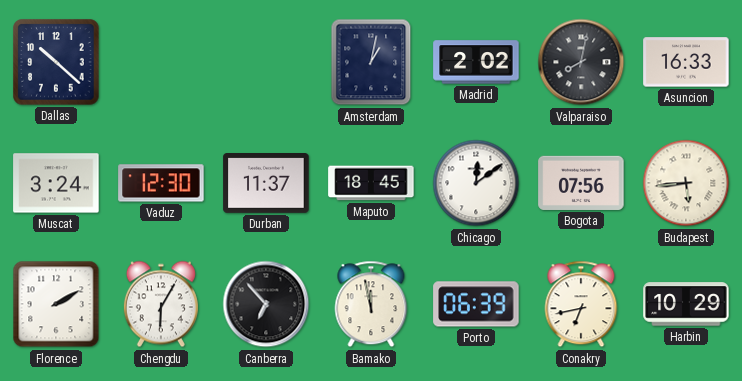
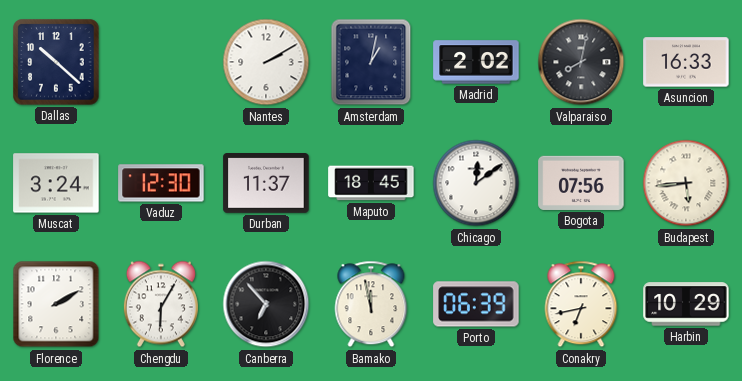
Nantes: none -> 2:10 (266, 62)
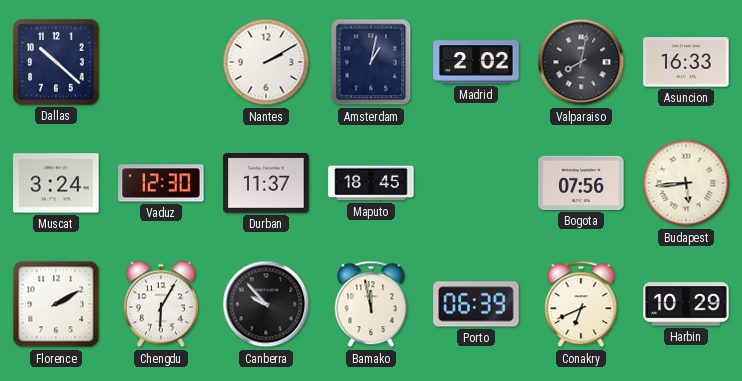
Chicago: 12:09 -> none (476, 183)
Canberra: 6:53 -> 9:53 (266, 304)
Conakry: 6:43 -> 6:41 (581, 304)
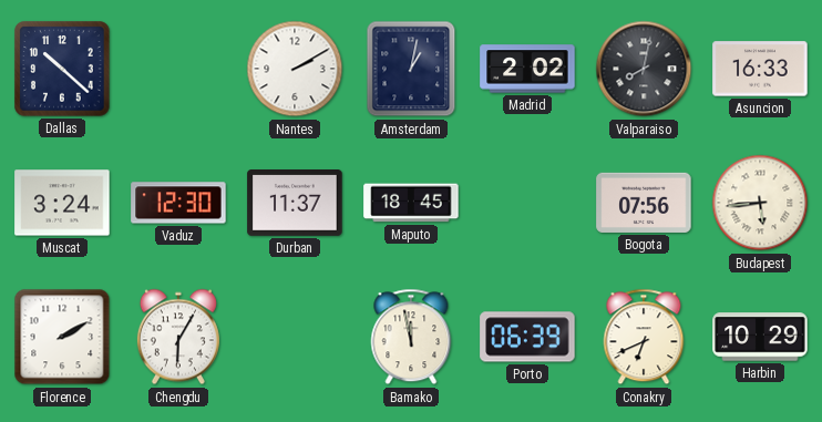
Canberra: 9:53 -> none (266, 304)
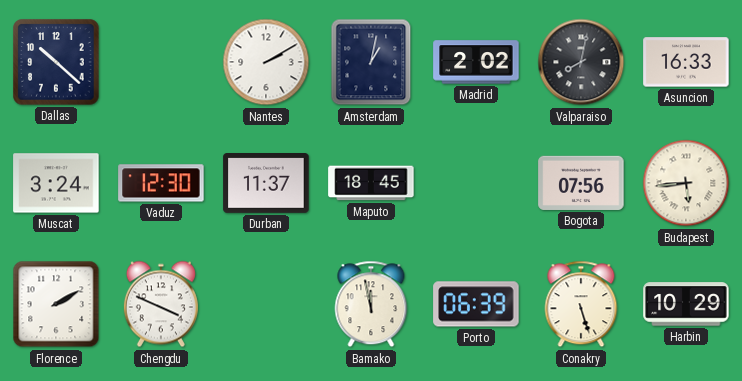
Chengdu: 6:05 -> 3:49 (161, 304)
Conakry: 6:41 -> 5:27 (581, 304)
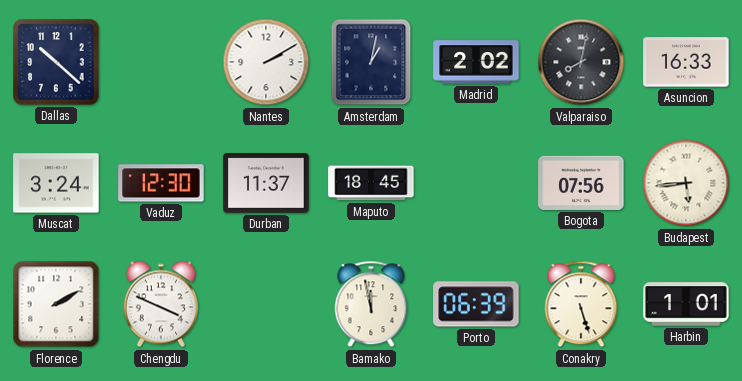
Harbin: 10:29 -> 1:01 (686, 304)
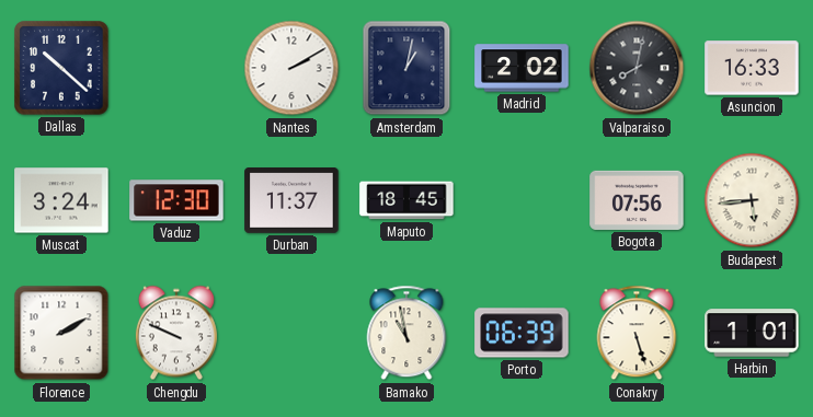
Chengdu: 3:49 -> 9:49 (176, 333)
Bamako: 11:58 -> 10:58 (406, 333)
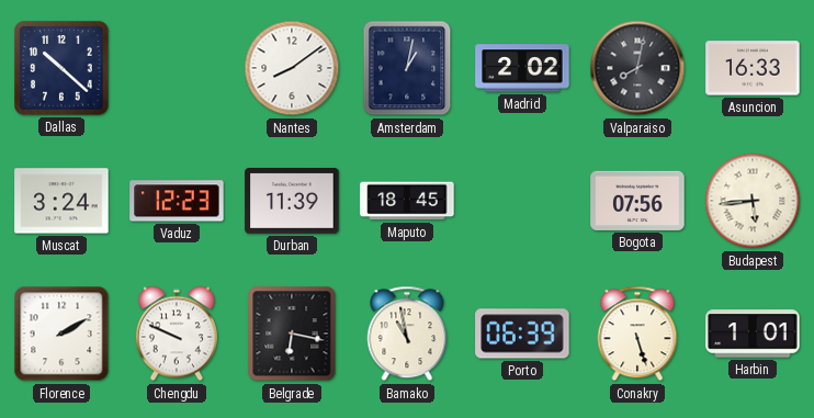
Nantes: 2:10 -> 8:09 (292, 68)
Vaduz: 12:30 -> 12:23 (177, 201)
Durban: 11:37 -> 11:39 (292, 202)
Belgrade: none -> 6:17 (292, 334)
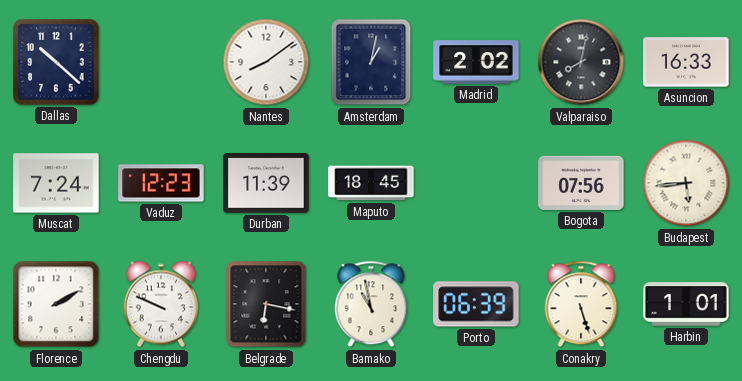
Muscat: 3:24 -> 7:24 (56, 183)
